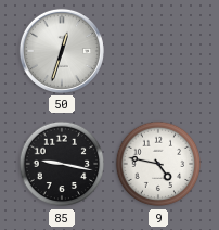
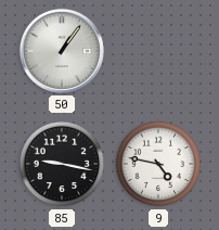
50: 12:33 -> 1:06 (62, 51)
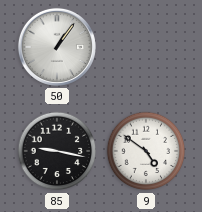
9: 4:47 -> 4:51 (146, 151)
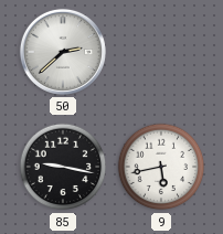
50: 1:06 -> 2:38 (63, 52)
9: 4:51 -> 5:43 (161, 167)
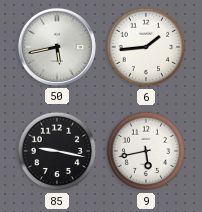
50: 2:38 -> 5:43 (57, 47)
6: none -> 1:44 (146, 47)
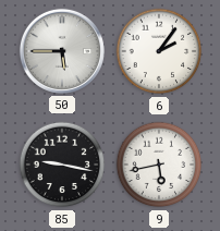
50: 5:43 -> 5:45 (62, 51)
6: 1:44 -> 2:06 (159, 51)
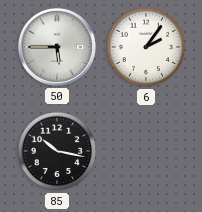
85: 9:17 -> 10:17 (57, 151)
9: 5:43 -> none (159, 165)
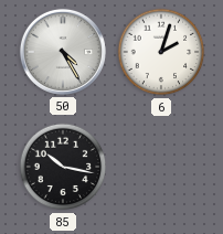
50: 5:45 -> 4:25 (63, 52)
6: 2:06 -> 2:03 (161, 52)
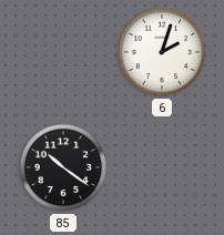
50: 4:25 -> none (63, 52)
85: 10:17 -> 10:21 (63, 167)
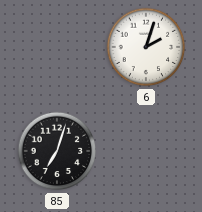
85: 10:21 -> 7:03 (57, 151)
